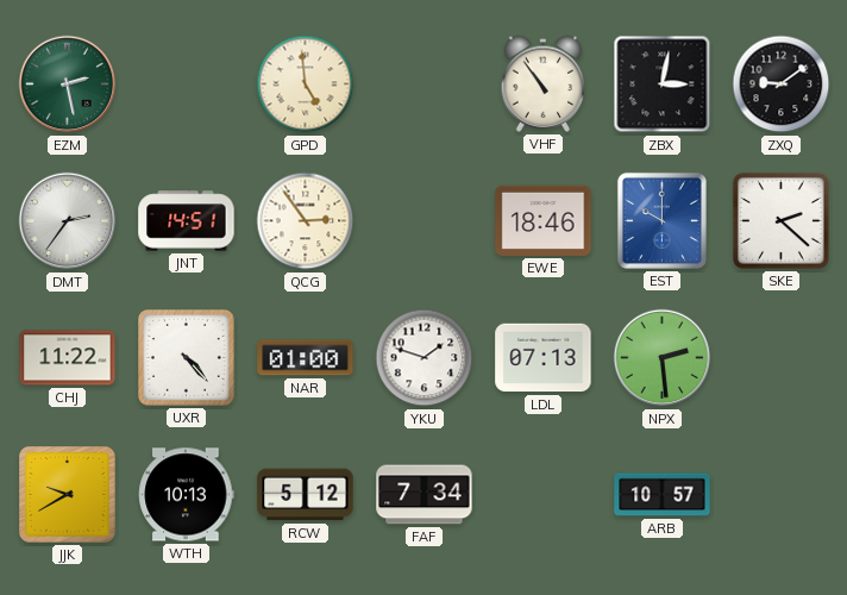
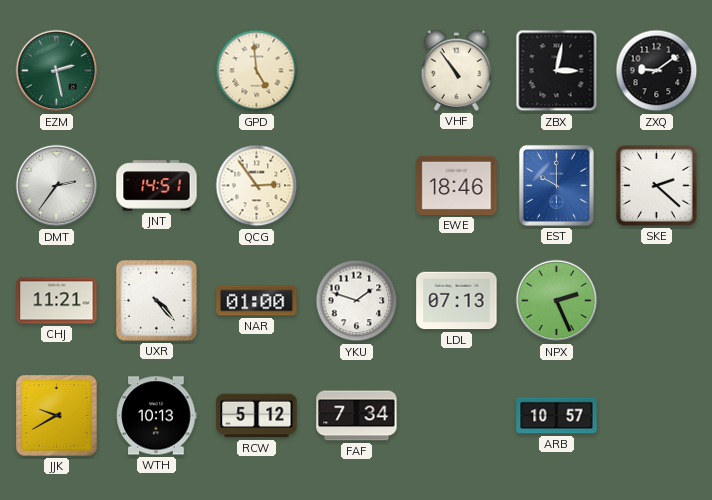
CHJ: 11:22 -> 11:21 (57, 301)
NPX: 2:29 -> 2:26 (557, 301)
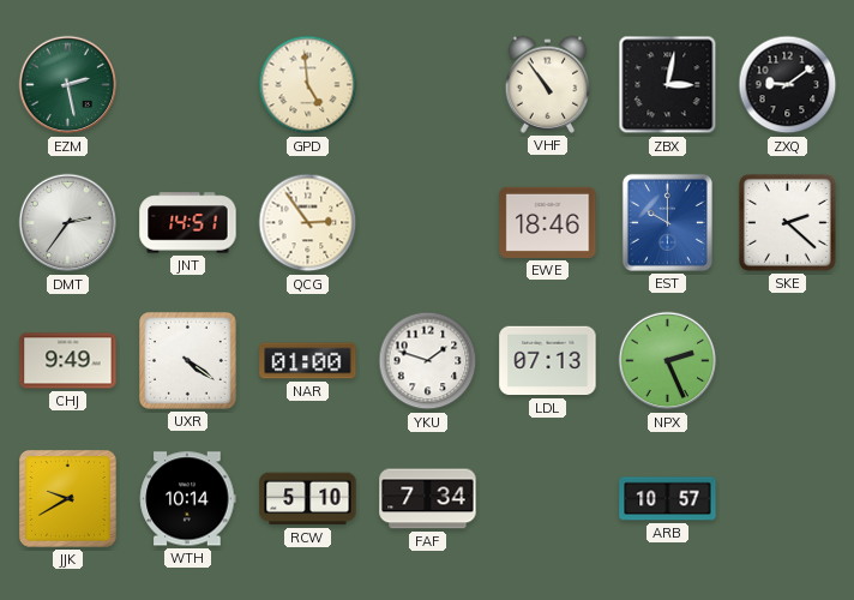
CHJ: 11:21 -> 9:49 (68, 361)
UXR: 4:23 -> 4:21 (188, 361)
WTH: 10:13 -> 10:14 (188, 499)
RCW: 5:12 -> 5:10 (308, 499)
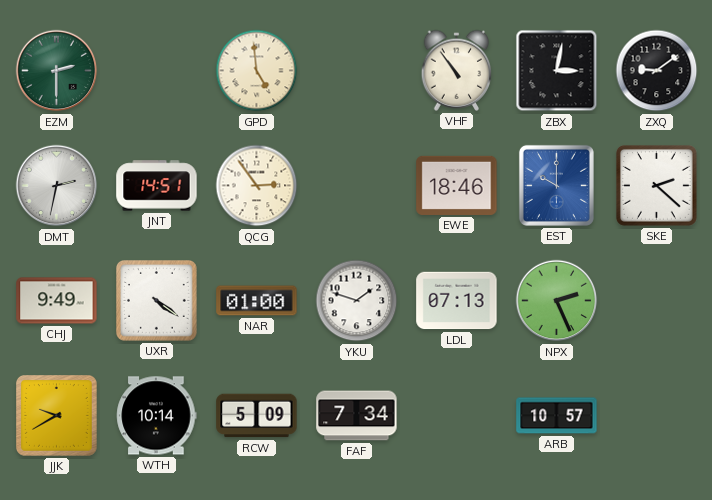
EZM: 2:28 -> 2:30 (57, 71)
DMT: 2:36 -> 2:32 (57, 186)
RCW: 5:10 -> 5:09 (257, 416)
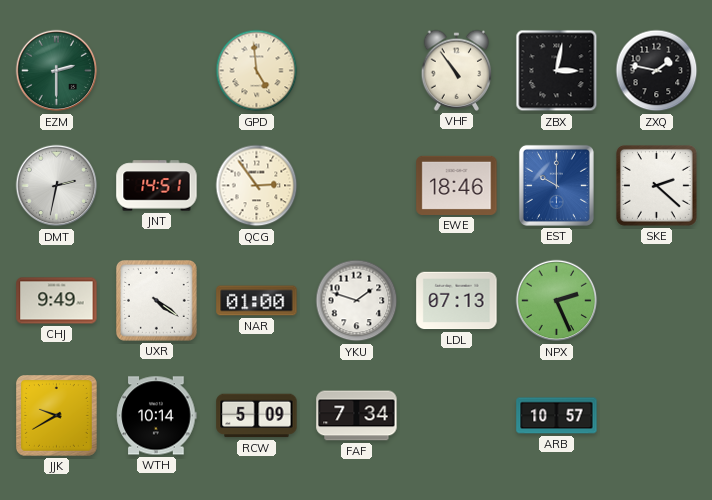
ZXQ: 9:09 -> 1:47 (657, 71)
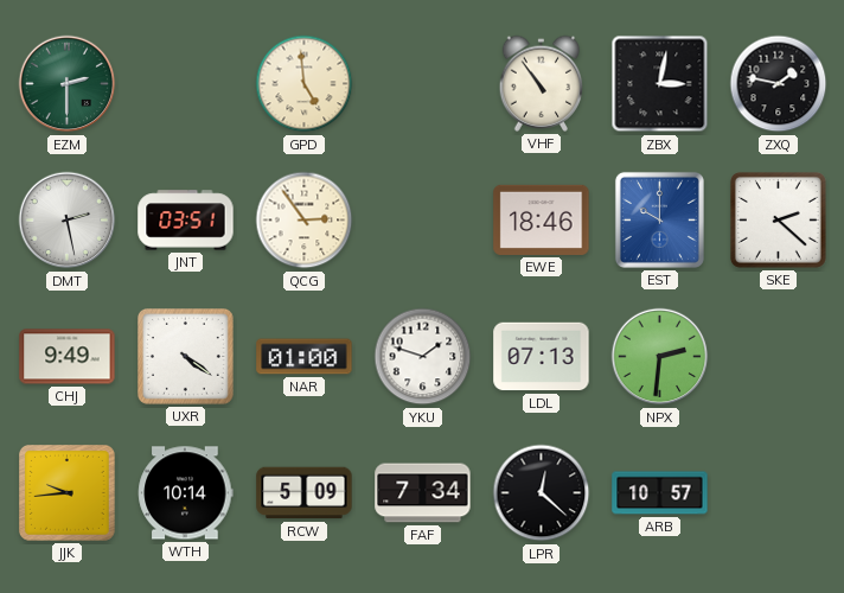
DMT: 2:32 -> 2:28 (68, 221)
JNT: 14:51 -> 03:51 (186, 221)
NPX: 2:26 -> 2:31 (660, 357)
JJK: 9:40 -> 9:44 (68, 493)
LPR: none -> 12:22 (542, 493)
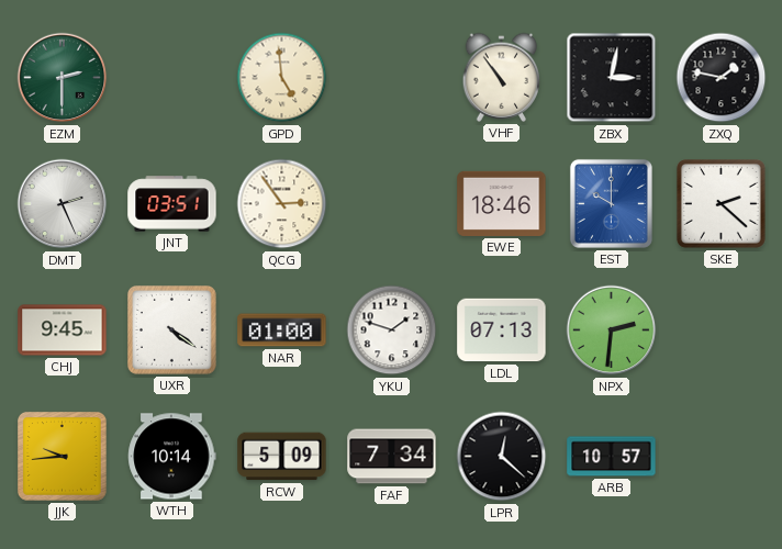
DMT: 2:28 -> 2:26 (63, 204)
CHJ: 9:49 -> 9:45 (63, 330)
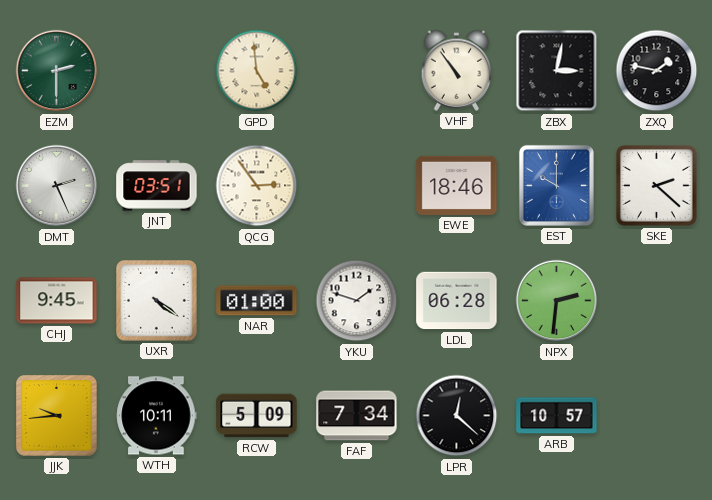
LDL: 07:13 -> 06:28 (457, 301)
WTH: 10:14 -> 10:11 (157, 416)
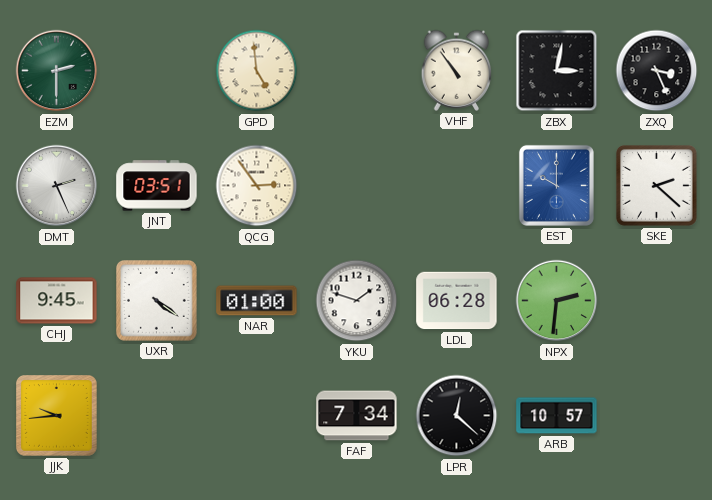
ZXQ: 1:47 -> 3:26 (657, 71)
EWE: 18:46 -> none (457, 185)
WTH: 10:11 -> none (157, 416)
RCW: 5:09 -> none (257, 416)
